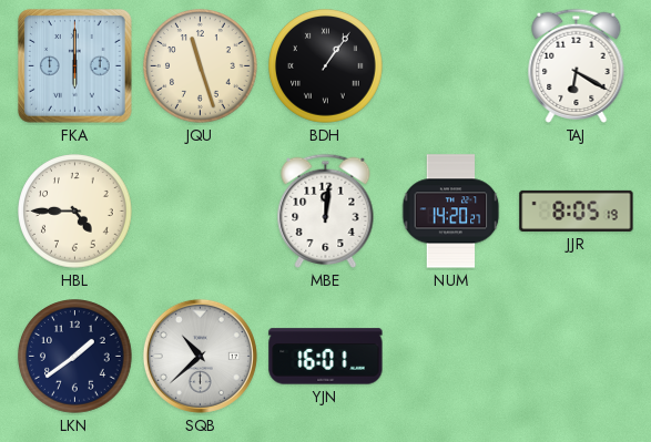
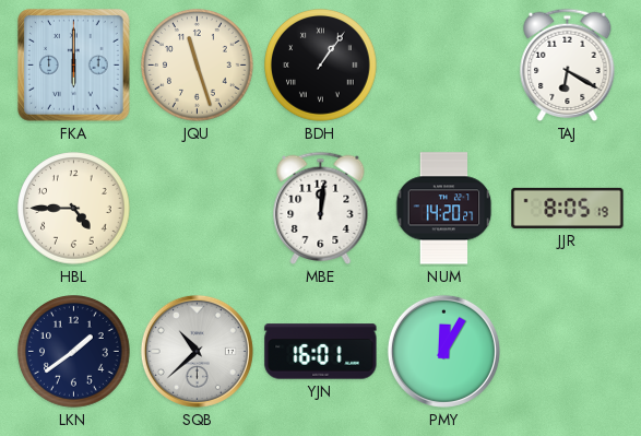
PMY: none -> 12:05 (443, 351)
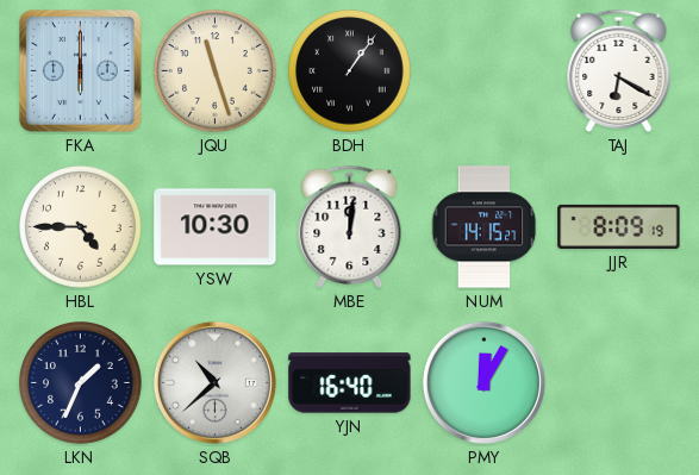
YSW: none -> 10:30 (216, 227)
NUM: 14:20 -> 14:15 (485, 227)
JJR: 8:05 -> 8:09 (619, 226)
LKN: 1:39 -> 1:34 (81, 383)
YJN: 16:01 -> 16:40 (350, 383)
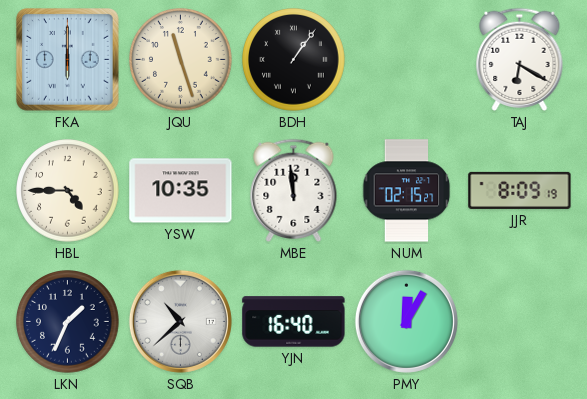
YSW: 10:30 -> 10:35 (181, 191)
MBE: 12:01 -> 11:59 (294, 190)
NUM: 14:15 -> 02:15 (407, 191)
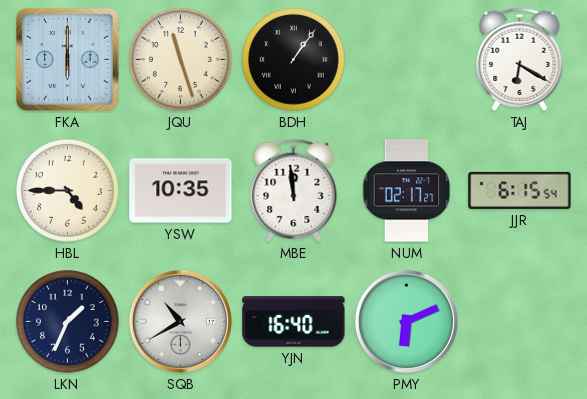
NUM: 02:15 -> 02:17 (407, 191)
JJR: 8:09 -> 6:15 (520, 190)
SQB: 10:38 -> 10:40 (180, 321)
PMY: 12:05 -> 6:11 (406, 321)
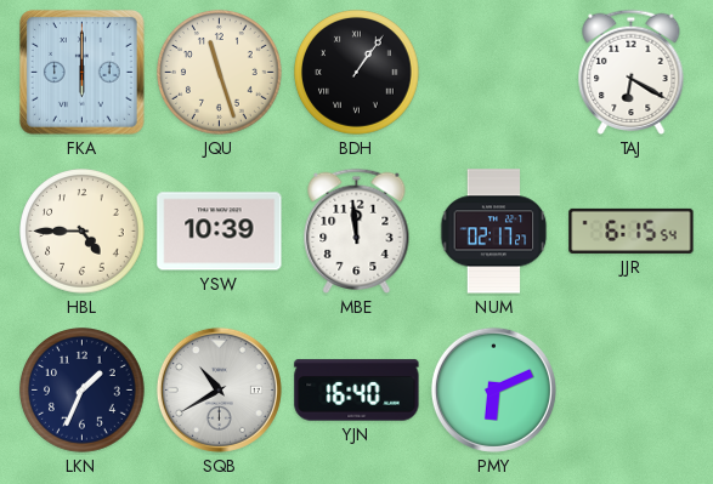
YSW: 10:35 -> 10:39 (220, 232)
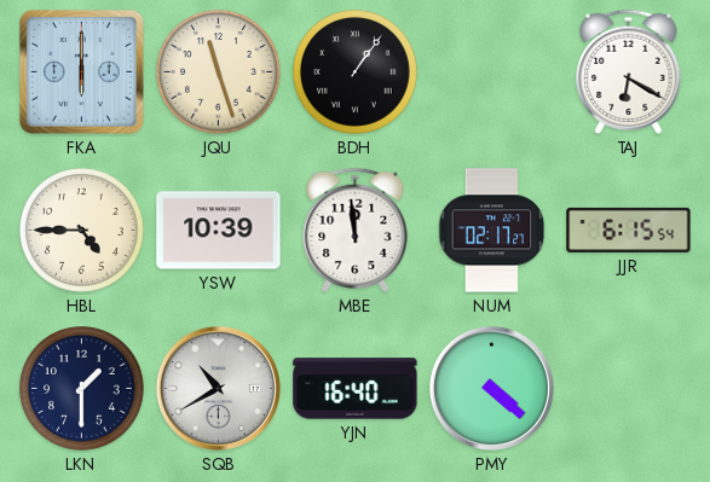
LKN: 1:34 -> 1:30 (82, 389)
PMY: 6:11 -> 4:22 (491, 388)
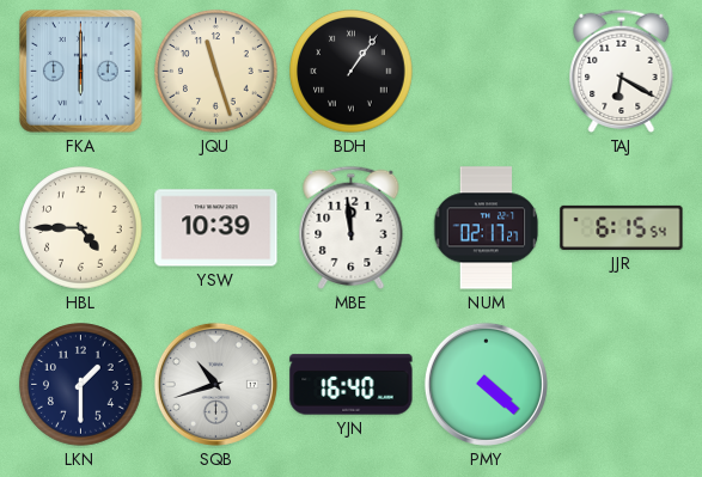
SQB: 10:40 -> 10:42 (215, 384)
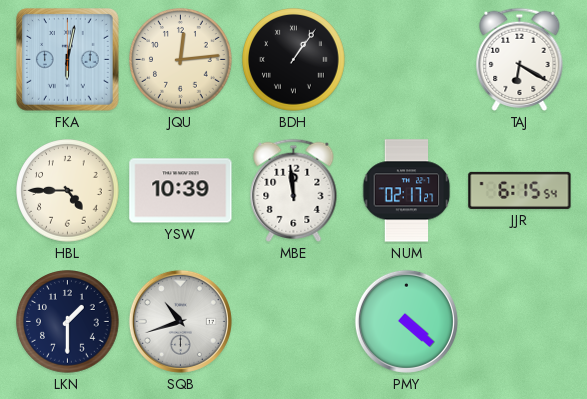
FKA: 6:00 -> 6:02 (68, 60)
JQU: 11:27 -> 12:14 (181, 60)
YJN: 16:40 -> none (352, 385)
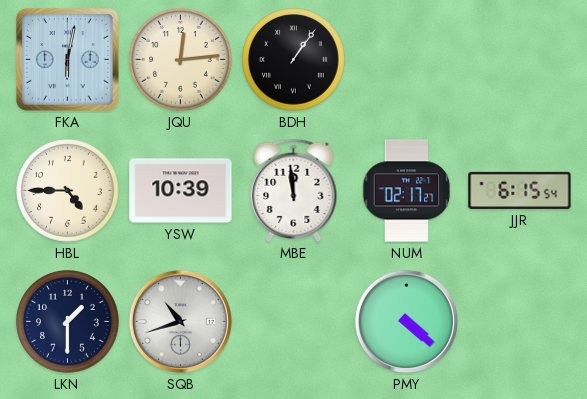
TAJ: 6:20 -> none (520, 59)
